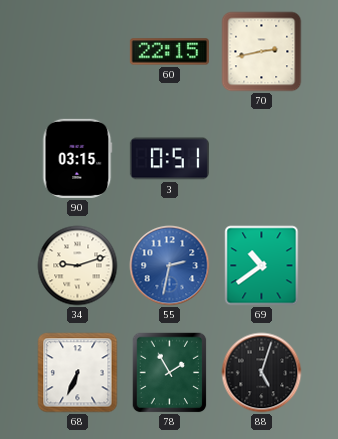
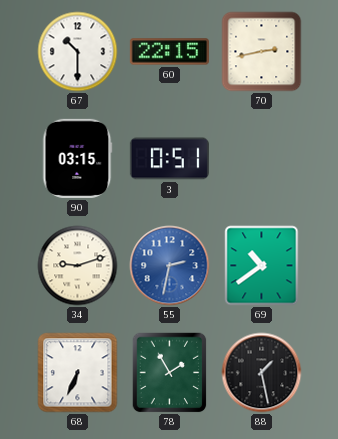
67: none -> 10:30 (78, 52)
88: 5:03 -> 1:28 (262, 373)
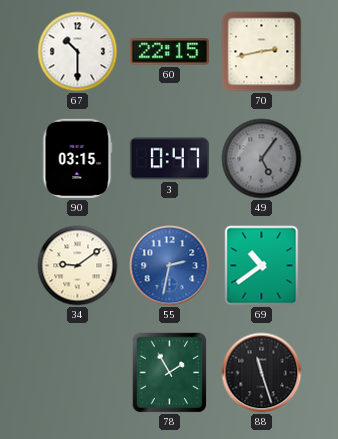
3: 0:51 -> 0:47 (169, 159)
49: none -> 5:06 (262, 159)
34: 9:12 -> 9:09 (78, 266)
68: 6:34 -> none (78, 373)
88: 1:28 -> 11:27 (262, 373)
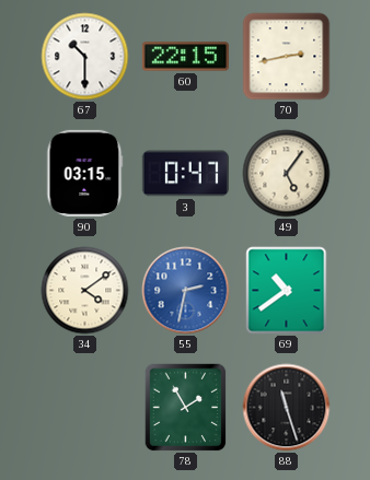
49 dial: grey -> cream (287, 174)
34: 9:09 -> 4:09 (85, 291)
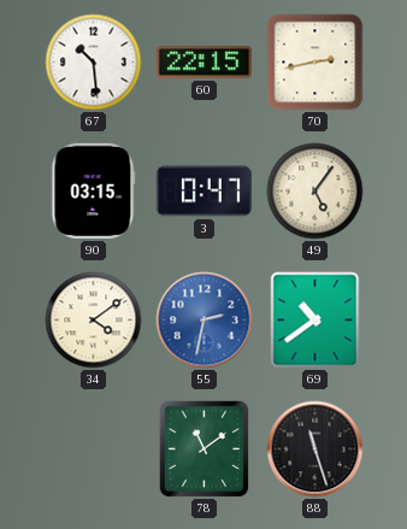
67: 10:30 -> 10:29 (94, 63)
78: 1:55 -> 11:09 (205, 449)
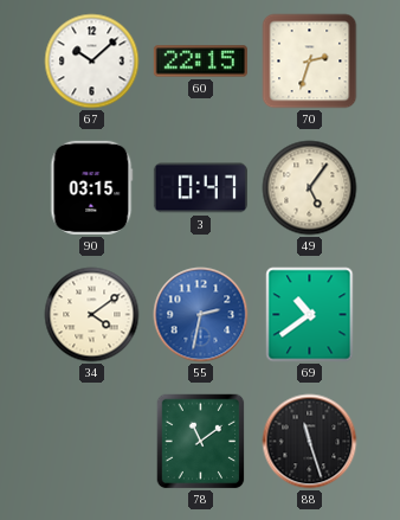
67: 10:29 -> 10:08 (92, 62)
70: 2:43 -> 2:33 (310, 62)
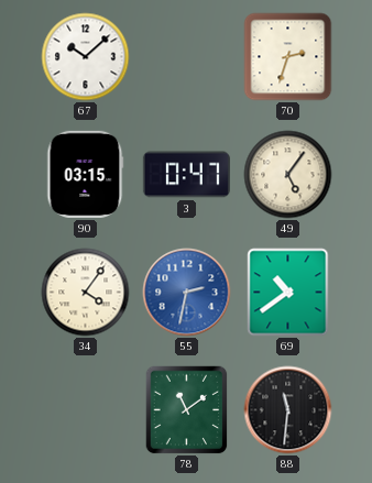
60: 22:15 -> none (200, 62)
34: 4:09 -> 4:06 (86, 293)
88: 11:27 -> 11:31 (288, 410)
